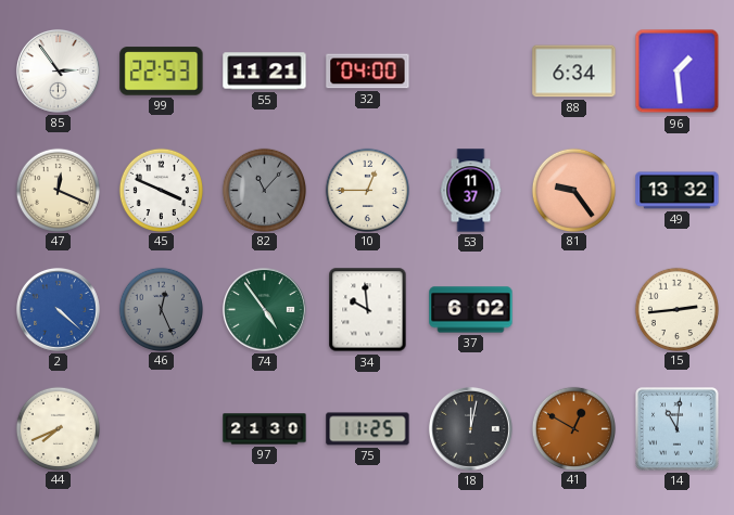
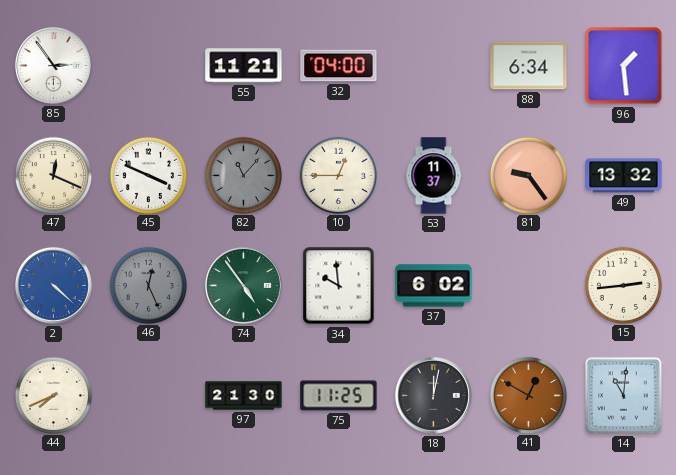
99: 22:53 -> none (162, 72)
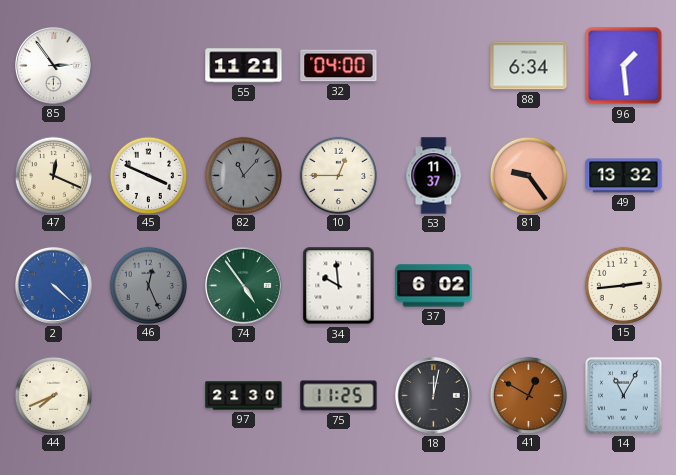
14: 11:01 -> 11:05 (624, 396)
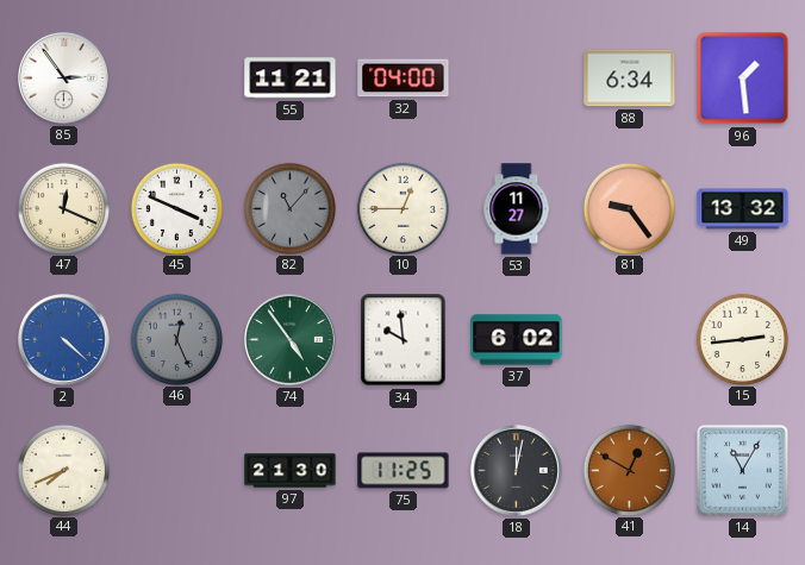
53: 11:37 -> 11:27 (517, 209)
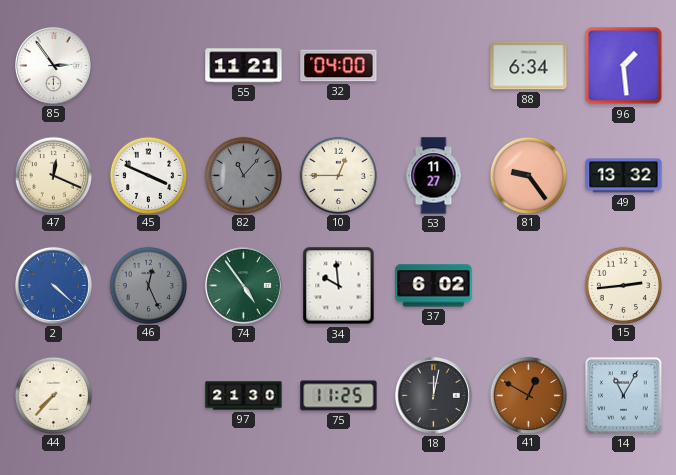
44: 7:41 -> 7:37 (53, 395)
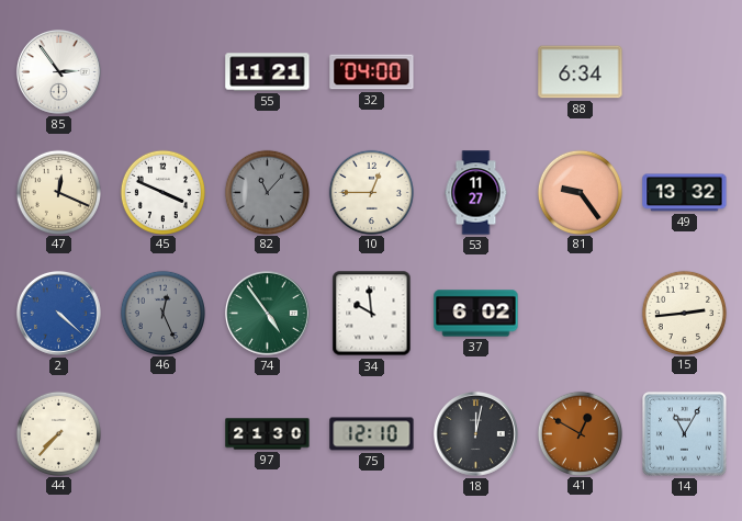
96: 1:29 -> none (624, 66)
75: 11:25 -> 12:10 (372, 434)
